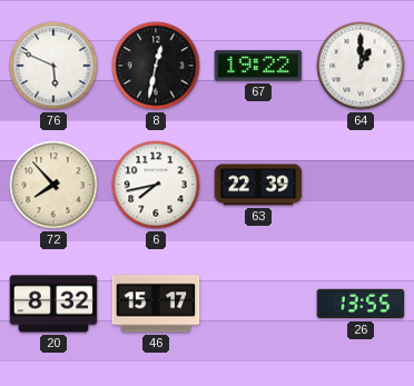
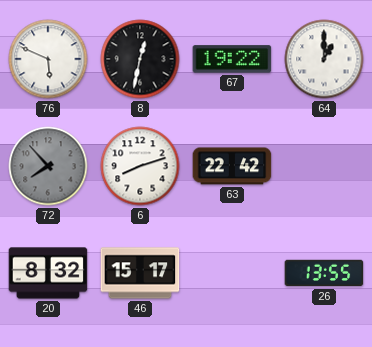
72 dial: cream -> grey (48, 166)
6: 7:43 -> 8:12 (140, 166)
63: 22:39 -> 22:42 (232, 166)
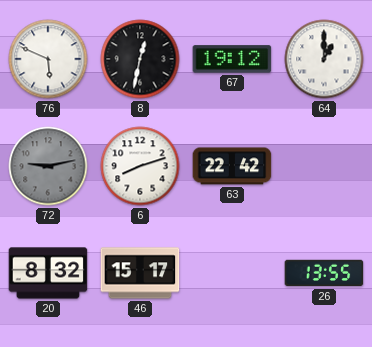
67: 19:22 -> 19:12 (232, 59)
72: 7:53 -> 9:13 (48, 166)
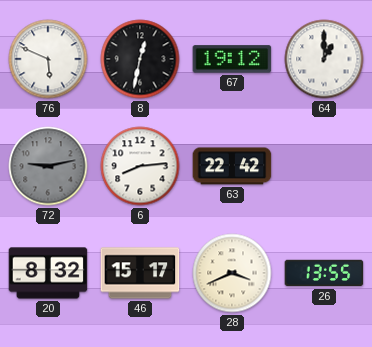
6: 8:12 -> 8:14 (140, 166)
28: none -> 3:41 (232, 273)
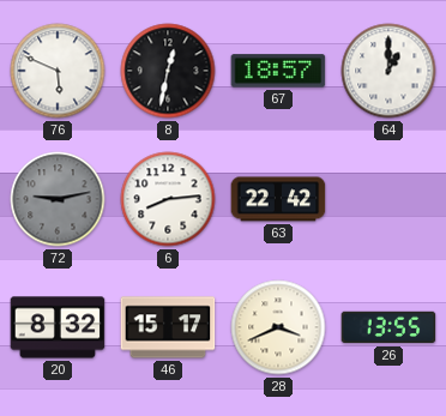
67: 19:12 -> 18:57 (278, 71)
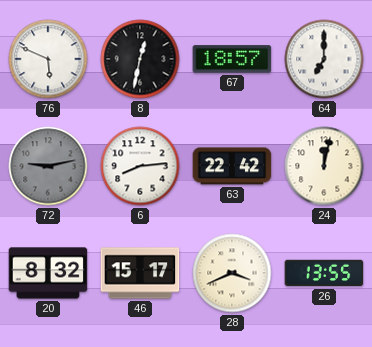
64: 1:00 -> 7:00 (324, 59)
24: none -> 12:02 (324, 166)
